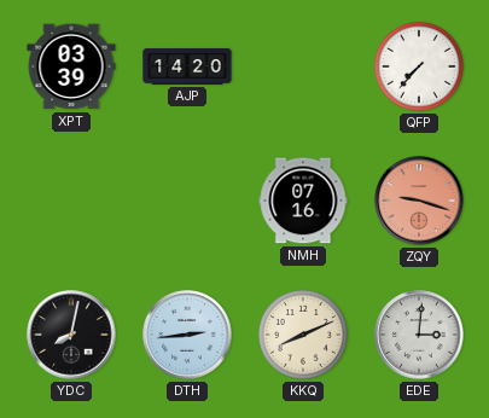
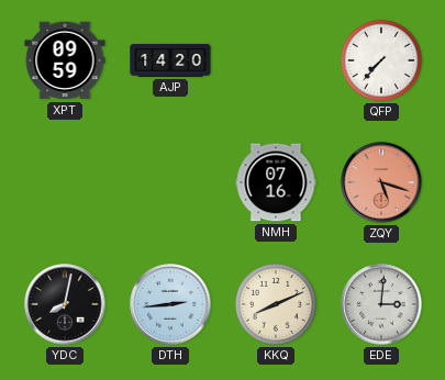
XPT: 03:39 -> 09:59 (65, 60)
ZQY: 9:18 -> 5:18 (381, 182)
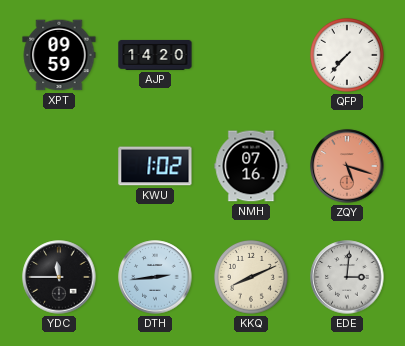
KWU: none -> 1:02 (155, 166)
YDC: 8:02 -> 11:45 (59, 277)
